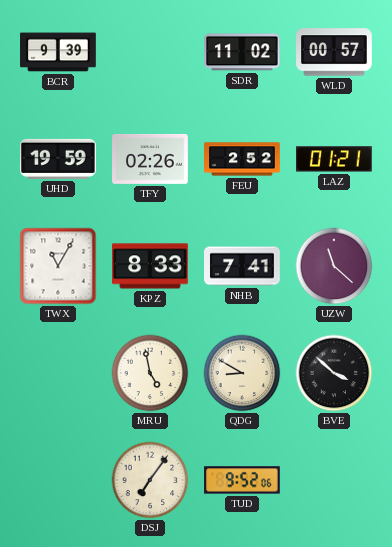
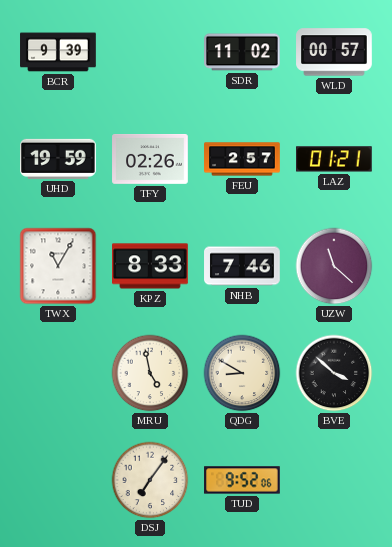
FEU: 2:52 -> 2:57 (242, 159)
NHB: 7:41 -> 7:46 (242, 266)
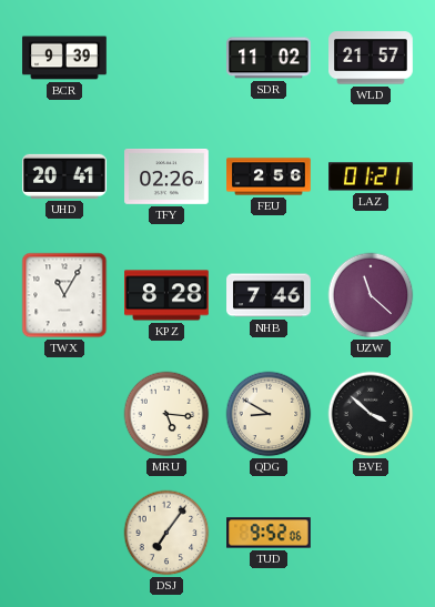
WLD: 00:57 -> 21:57 (371, 58)
UHD: 19:59 -> 20:41 (65, 176)
FEU: 2:57 -> 2:56 (269, 176)
KPZ: 8:33 -> 8:28 (166, 295)
MRU: 4:58 -> 5:16 (166, 414)
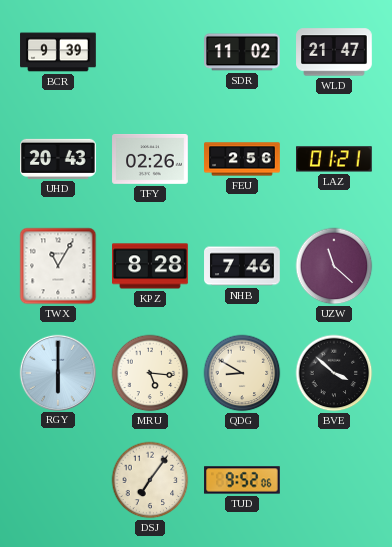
WLD: 21:57 -> 21:47 (334, 52)
UHD: 20:41 -> 20:43 (59, 159)
RGY: none -> 6:00 (57, 372)
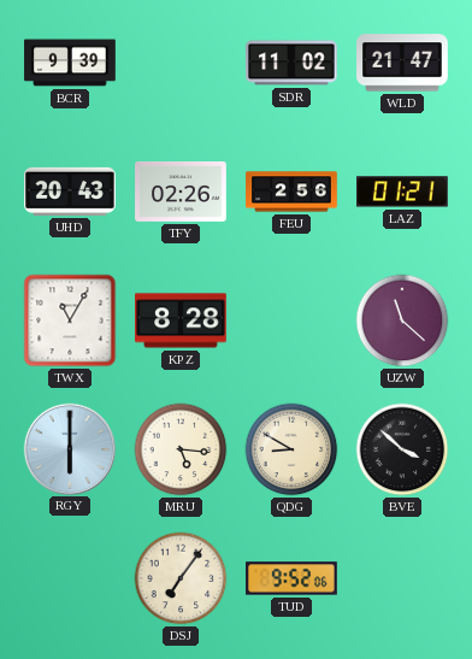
NHB: 7:46 -> none (242, 266)
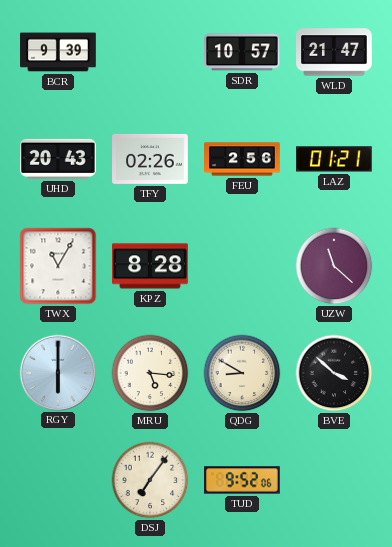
SDR: 11:02 -> 10:57 (242, 52)
